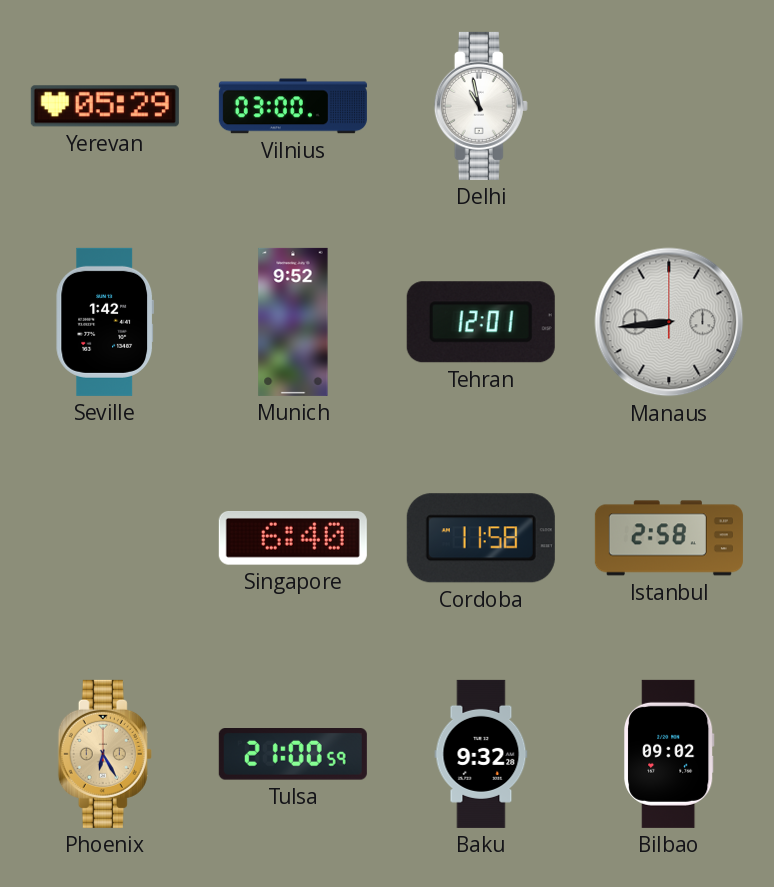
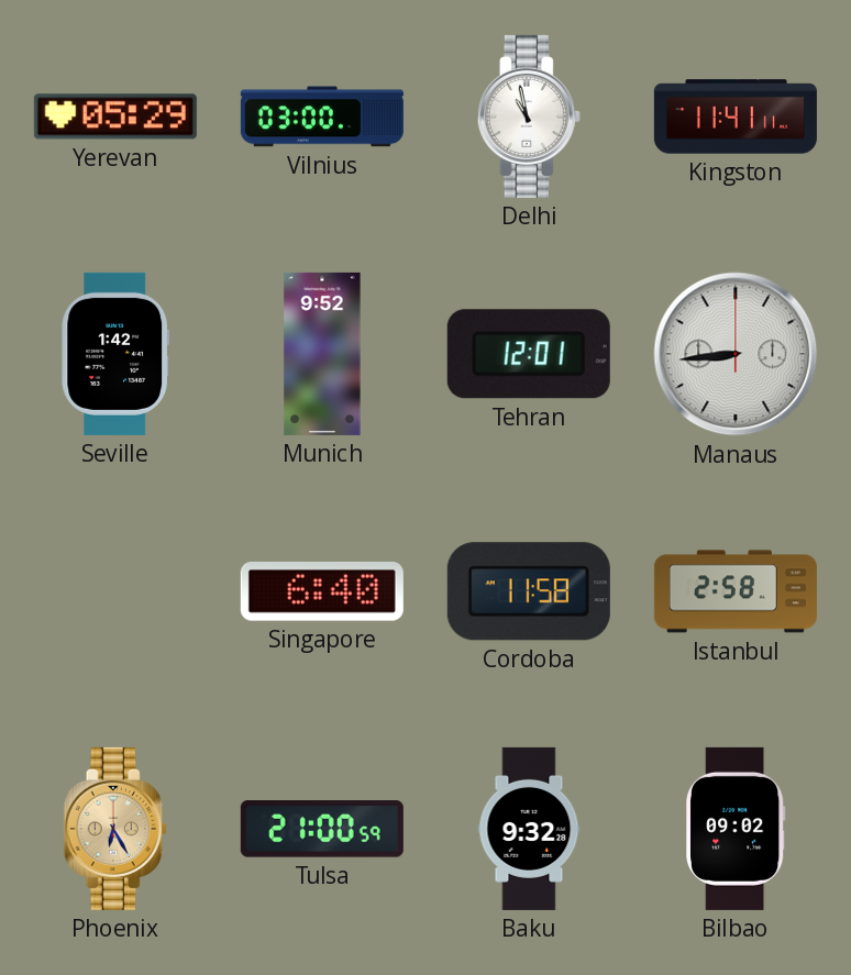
Kingston: none -> 11:41 (736, 117)
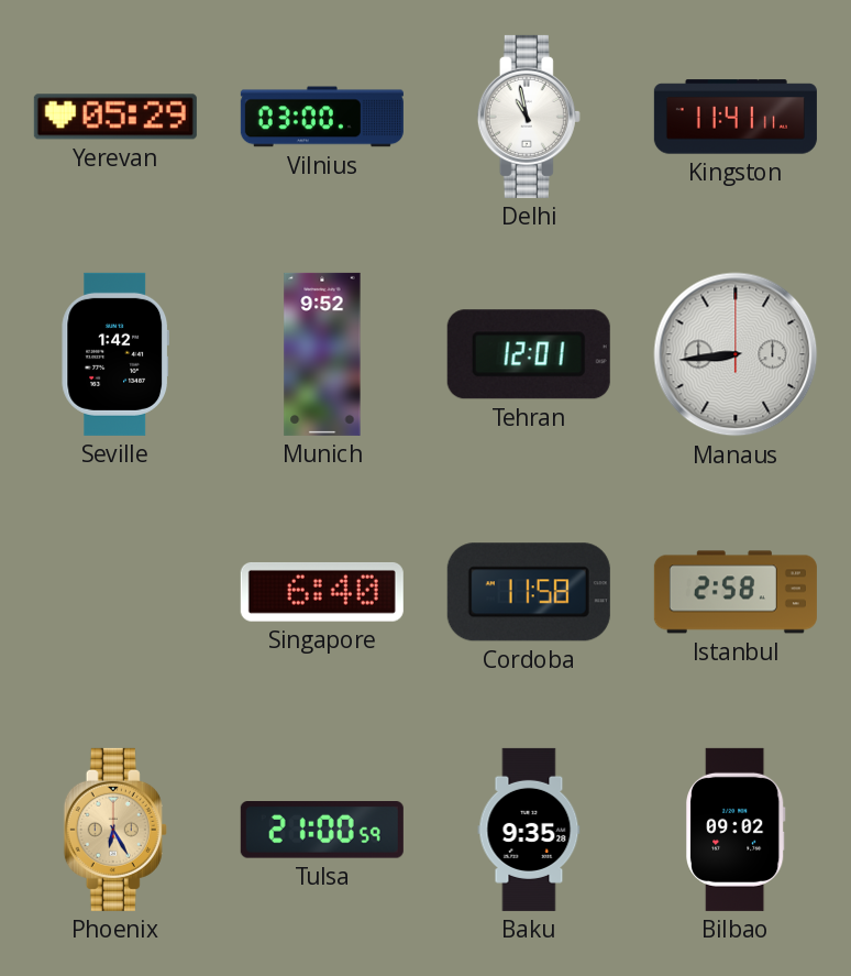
Baku: 9:32 -> 9:35 (529, 830)
